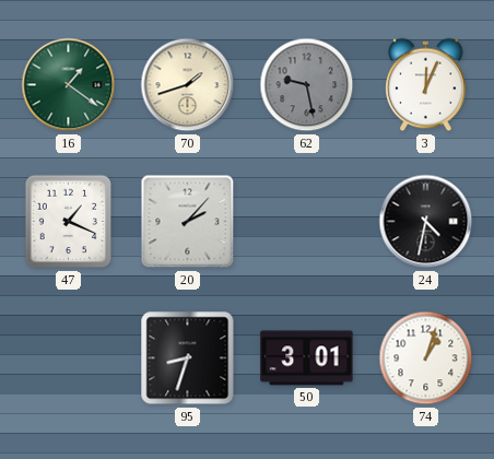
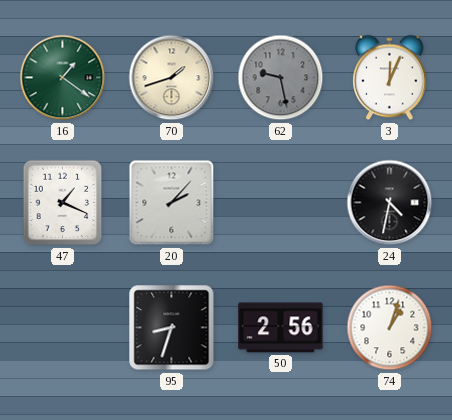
50: 3:01 -> 2:56 (281, 328)
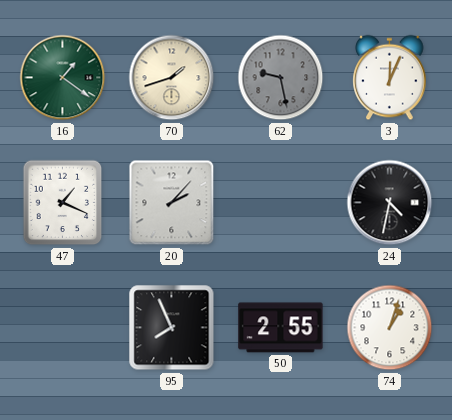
95: 8:33 -> 7:56 (172, 328)
50: 2:56 -> 2:55 (281, 328)
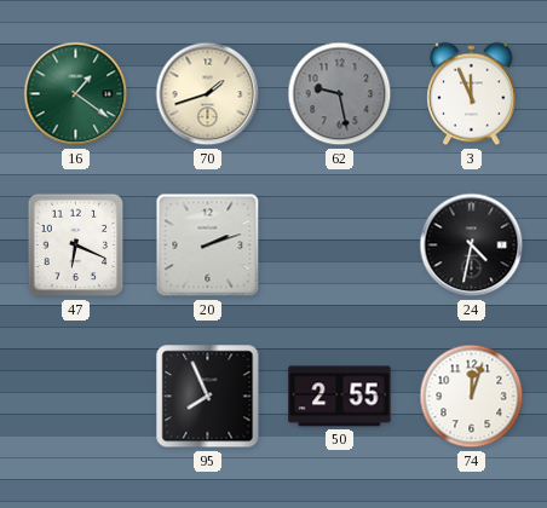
3: 12:04 -> 11:56 (472, 94)
47: 1:19 -> 6:19 (76, 246)
20: 2:07 -> 2:12 (208, 246)
74: 1:03 -> 12:03 (472, 397)
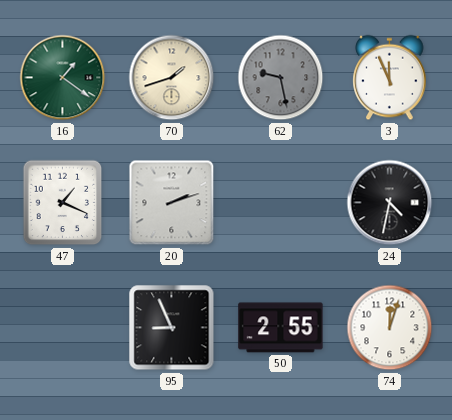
47: 6:19 -> 1:19 (63, 203)
95: 7:56 -> 8:56 (172, 328)
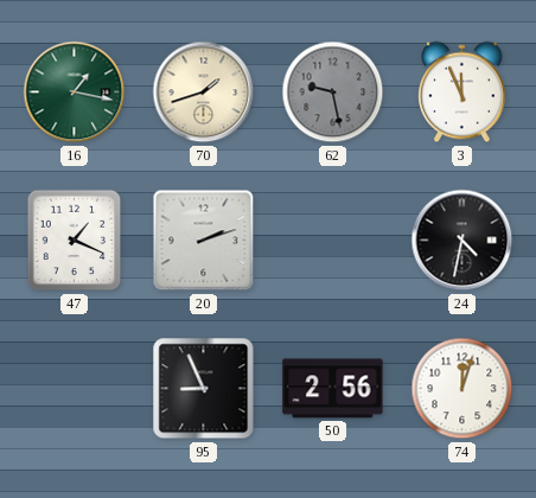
16: 1:21 -> 1:17 (75, 92)
50: 2:55 -> 2:56 (333, 389)
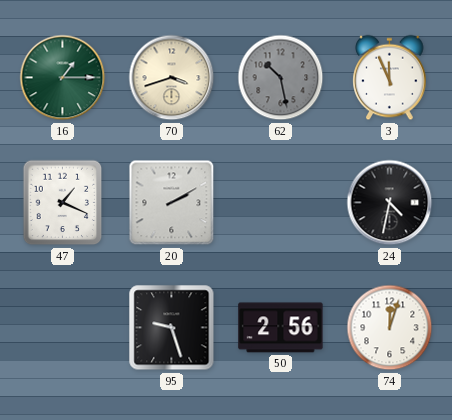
16: 1:17 -> 1:15 (63, 78)
70: 1:42 -> 3:42 (172, 78)
62: 9:28 -> 10:28 (281, 78)
20: 2:12 -> 2:10 (172, 203)
95: 8:56 -> 9:27 (172, 328)
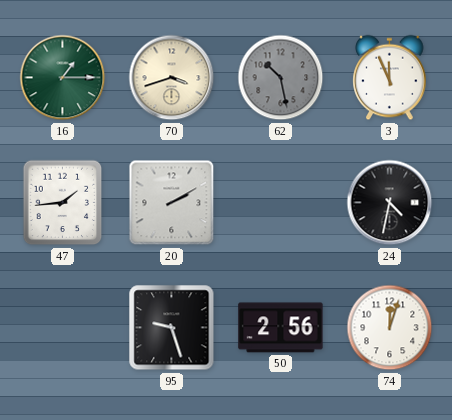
47: 1:19 -> 1:44 (63, 203)
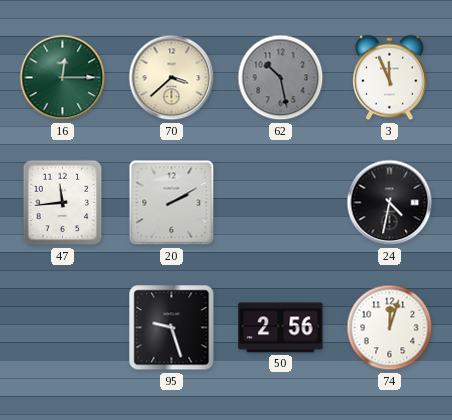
16: 1:15 -> 12:15 (63, 78)
70: 3:42 -> 3:38 (172, 78)
47: 1:44 -> 11:44 (63, 203)
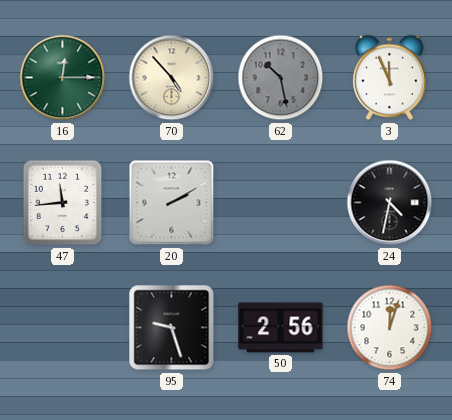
70: 3:38 -> 4:53 (172, 78)
